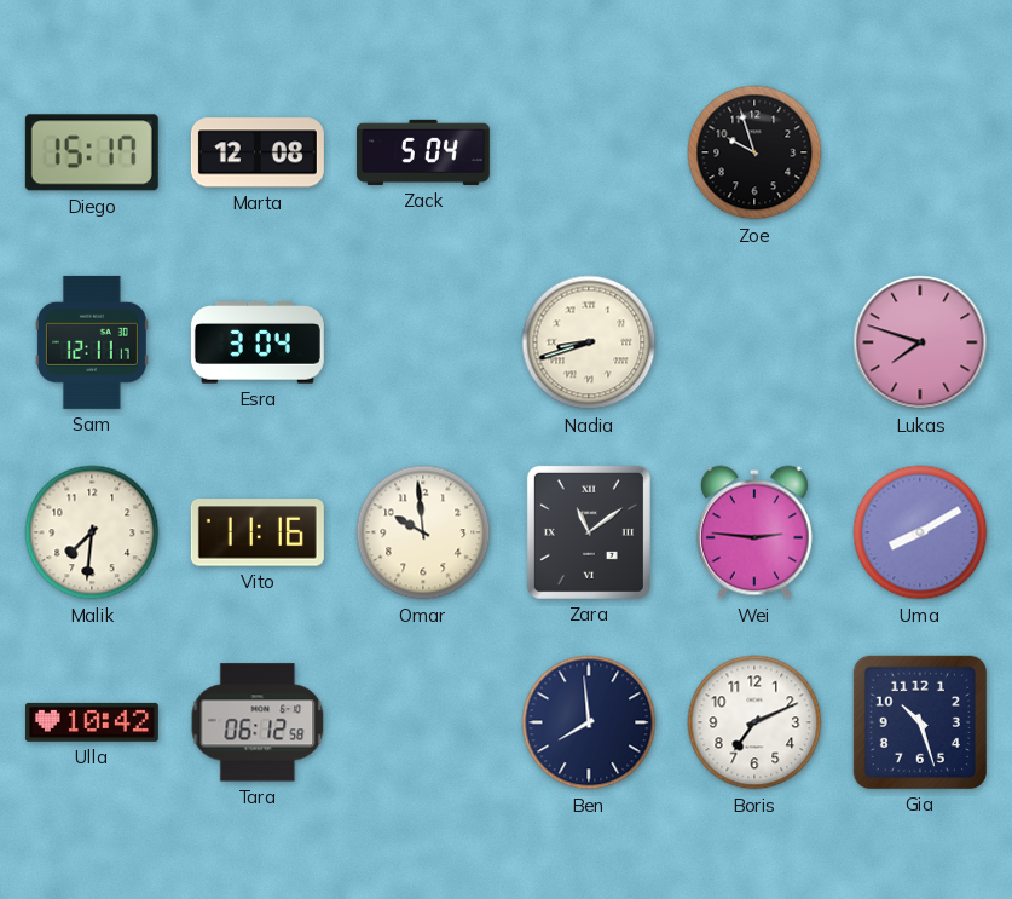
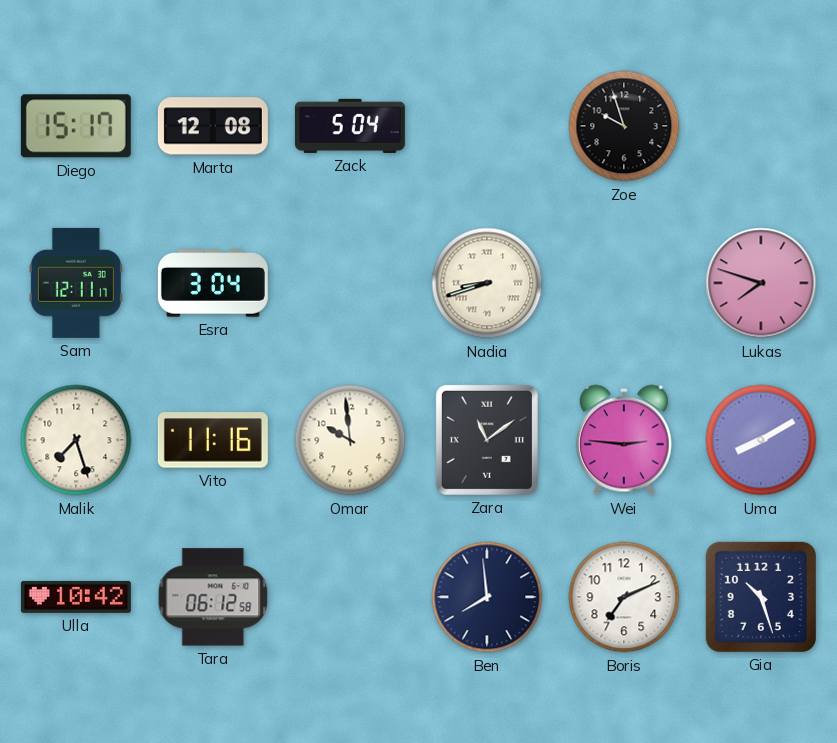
Malik: 7:31 -> 7:27 (76, 440)
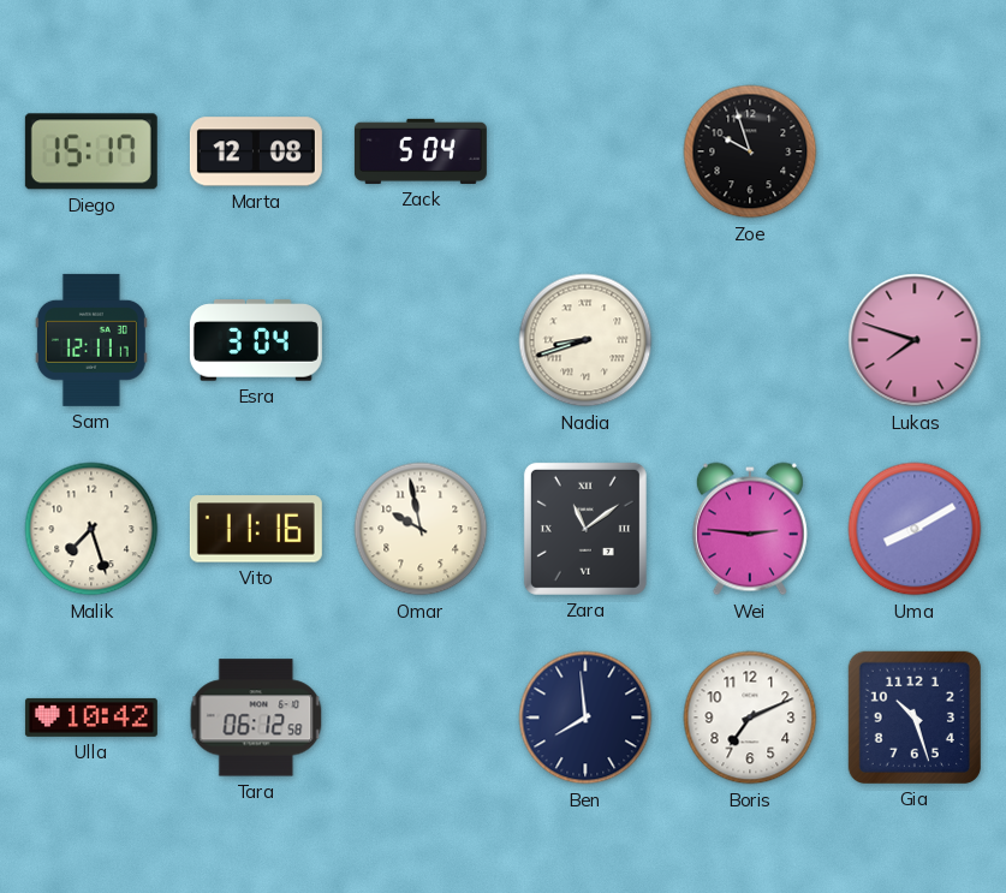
Omar: 9:59 -> 9:58 (421, 529)
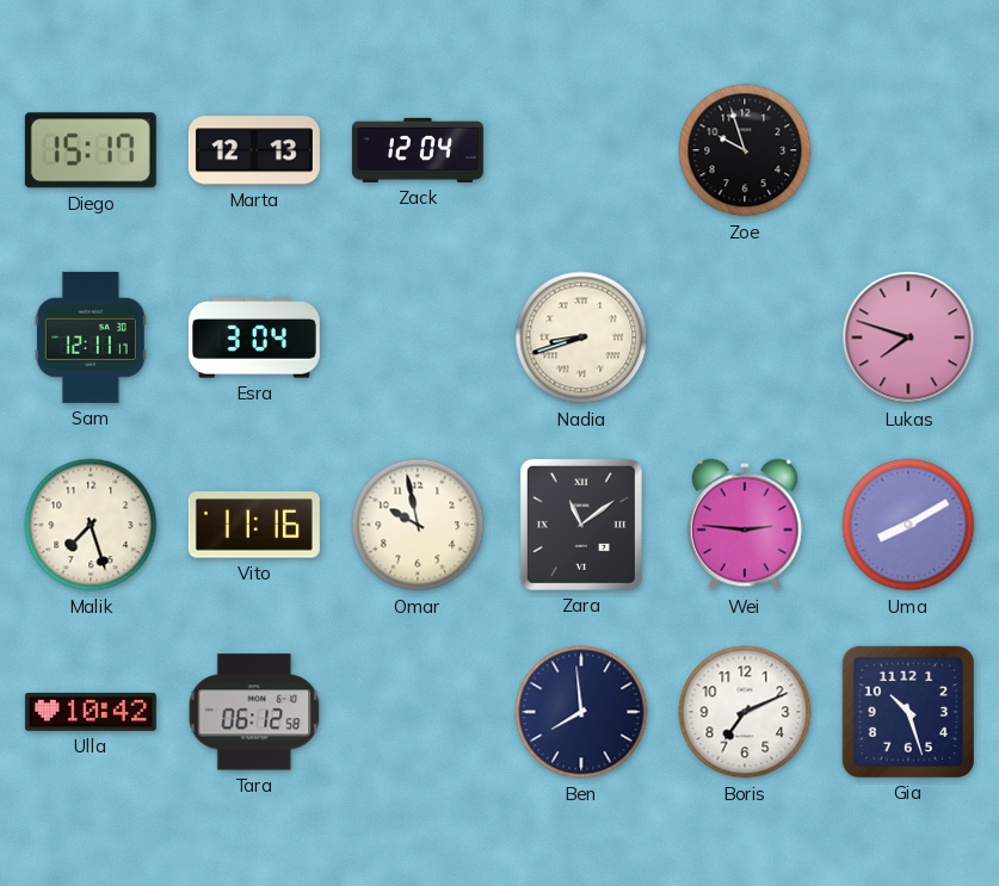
Marta: 12:08 -> 12:13 (254, 150)
Zack: 5:04 -> 12:04 (418, 150)
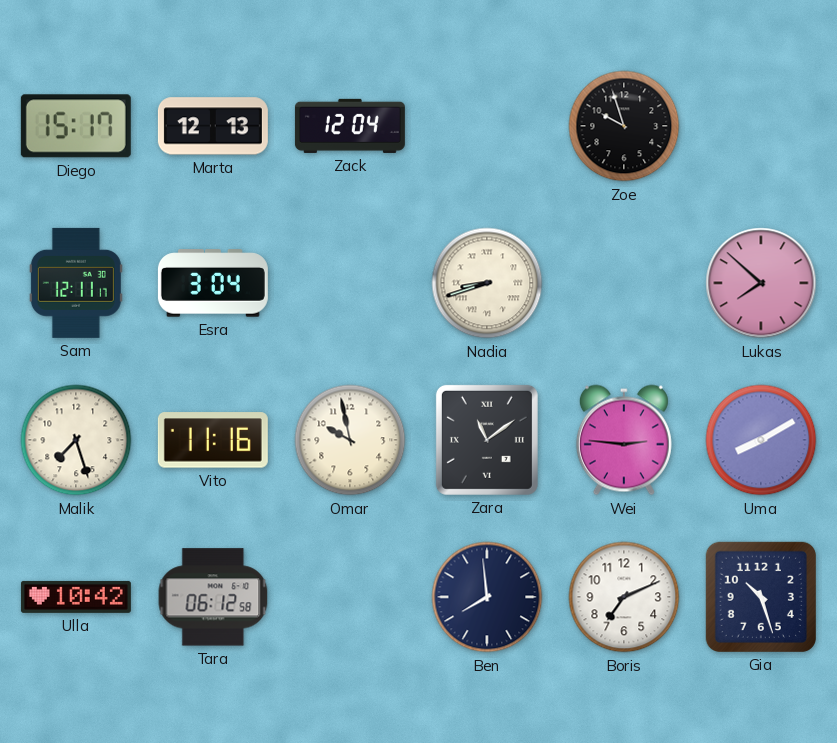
Lukas: 7:48 -> 7:52 (761, 283)
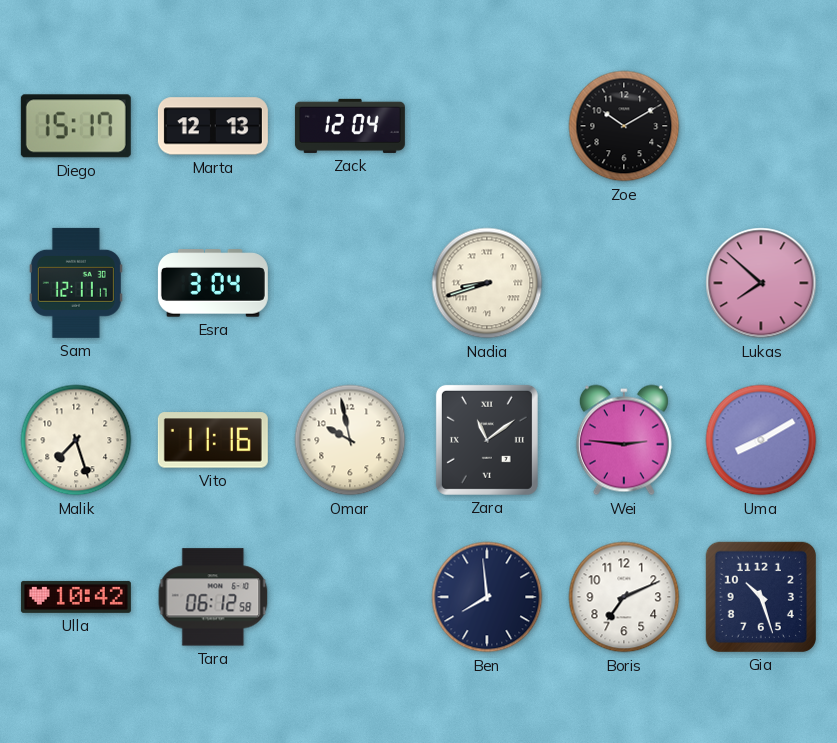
Zoe: 9:57 -> 10:10 (624, 126)
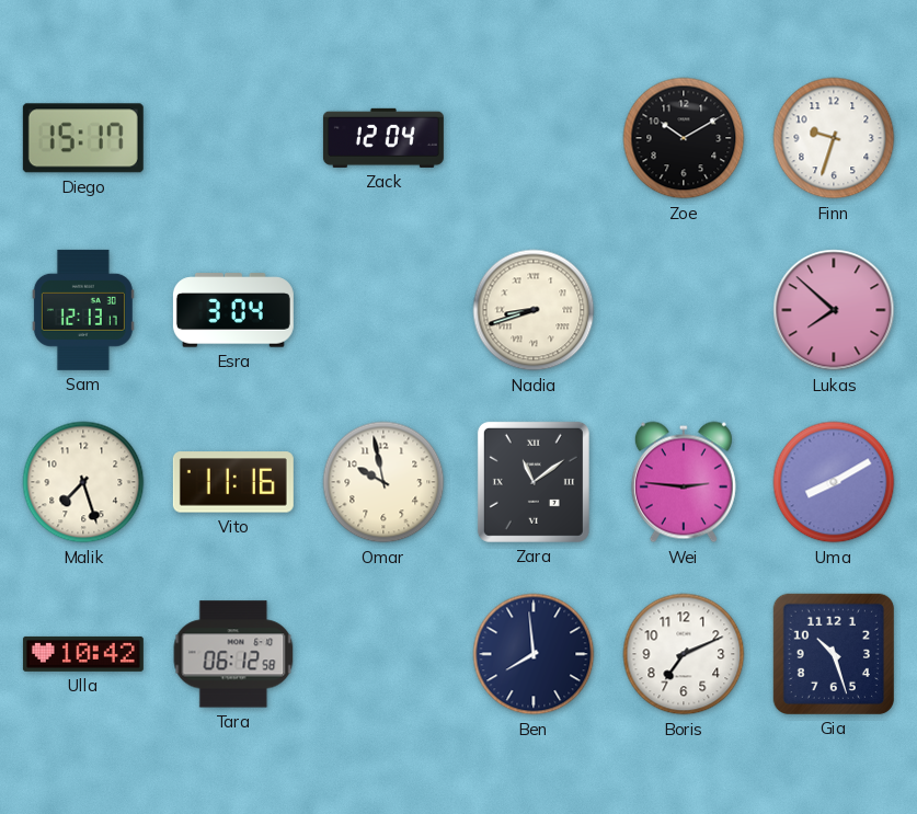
Marta: 12:13 -> none (213, 126)
Finn: none -> 9:33 (834, 138)
Sam: 12:11 -> 12:13 (83, 310)
